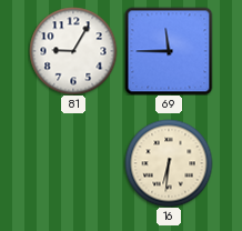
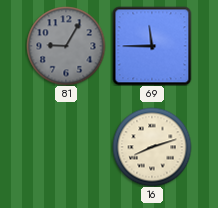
81 dial: white -> grey (66, 46)
16: 6:31 -> 8:12 (152, 147)
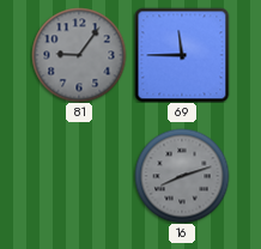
81: 9:05 -> 9:06 (79, 55)
16 dial: cream -> grey (182, 176)
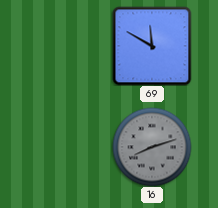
81: 9:06 -> none (79, 55)
69: 11:45 -> 11:50 (152, 46)
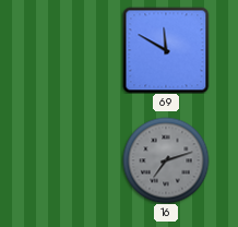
16: 8:12 -> 7:12 (166, 160)
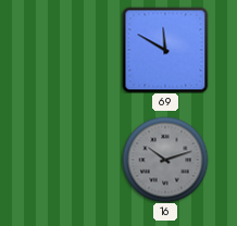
16: 7:12 -> 10:12 (165, 160)
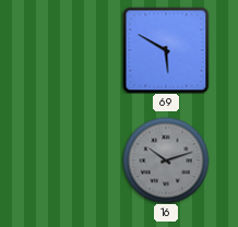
69: 11:50 -> 5:50 (166, 50)
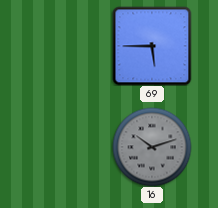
69: 5:50 -> 5:45 (152, 46)
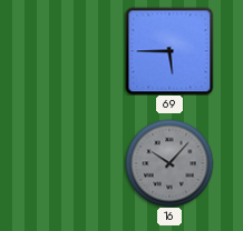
16: 10:12 -> 10:07 (169, 163)
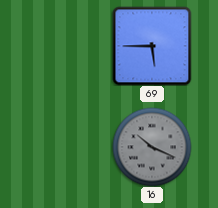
16: 10:07 -> 10:19 (152, 147)
